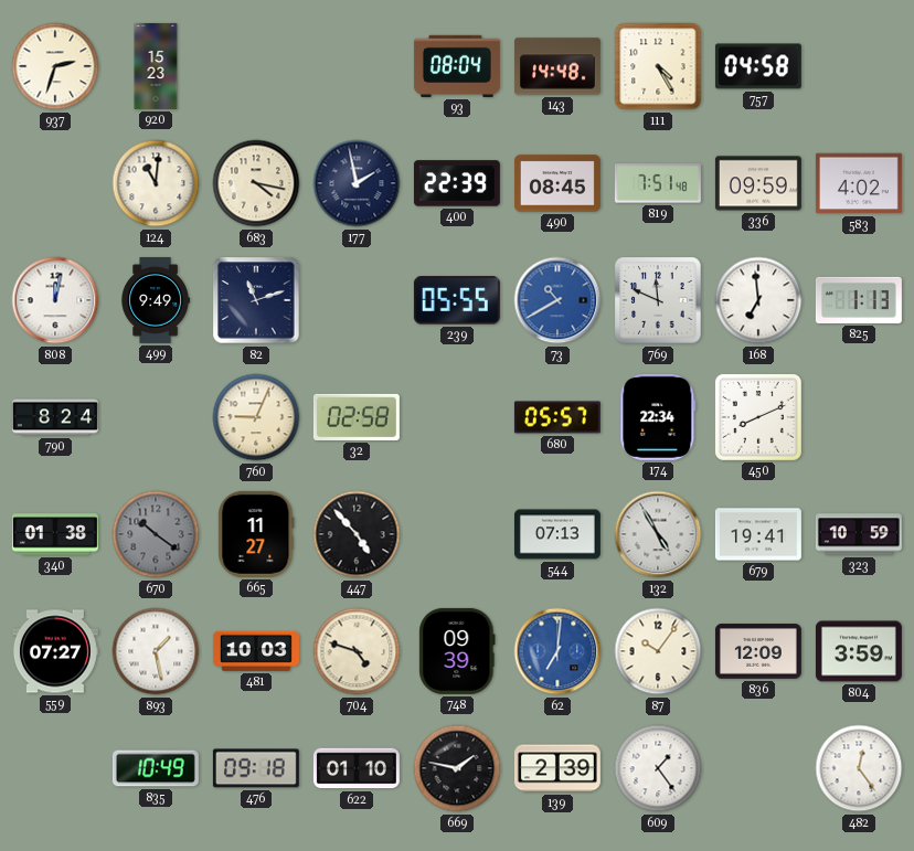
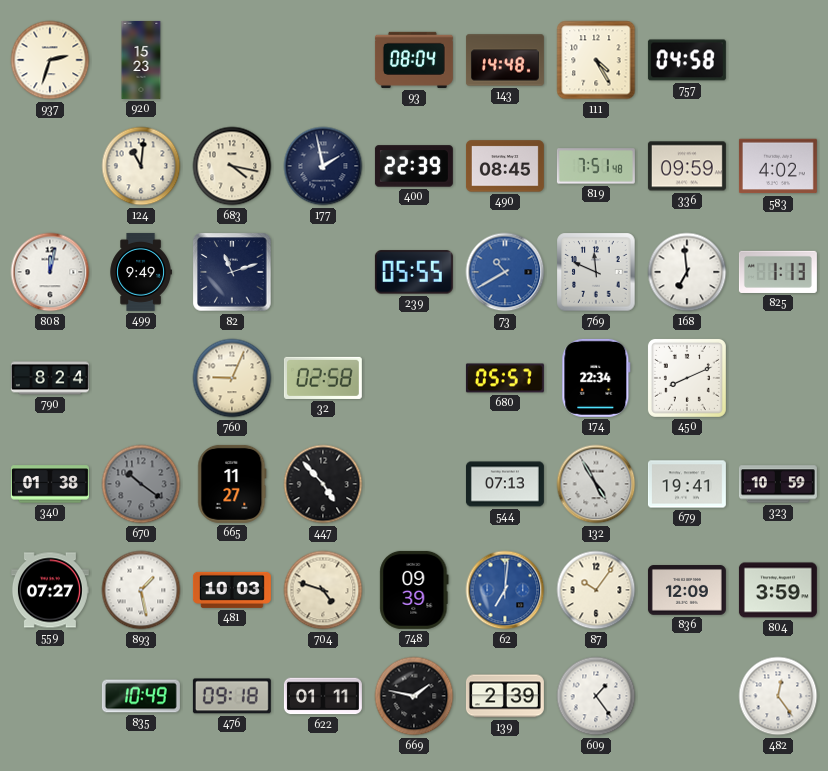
622: 01:10 -> 01:11 (323, 696)
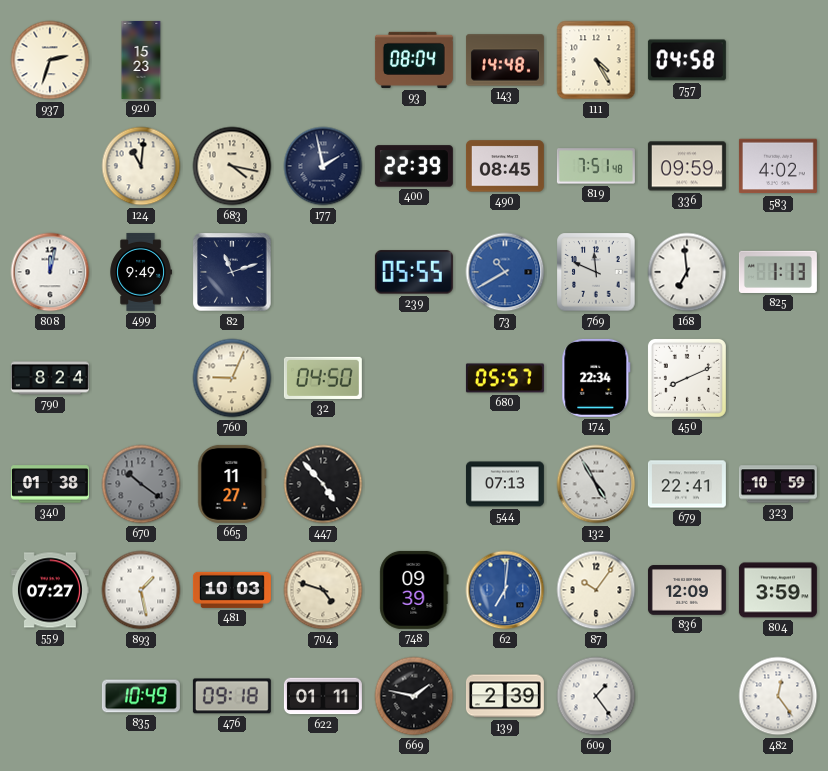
32: 02:58 -> 04:50 (323, 378)
679: 19:41 -> 22:41 (687, 484)
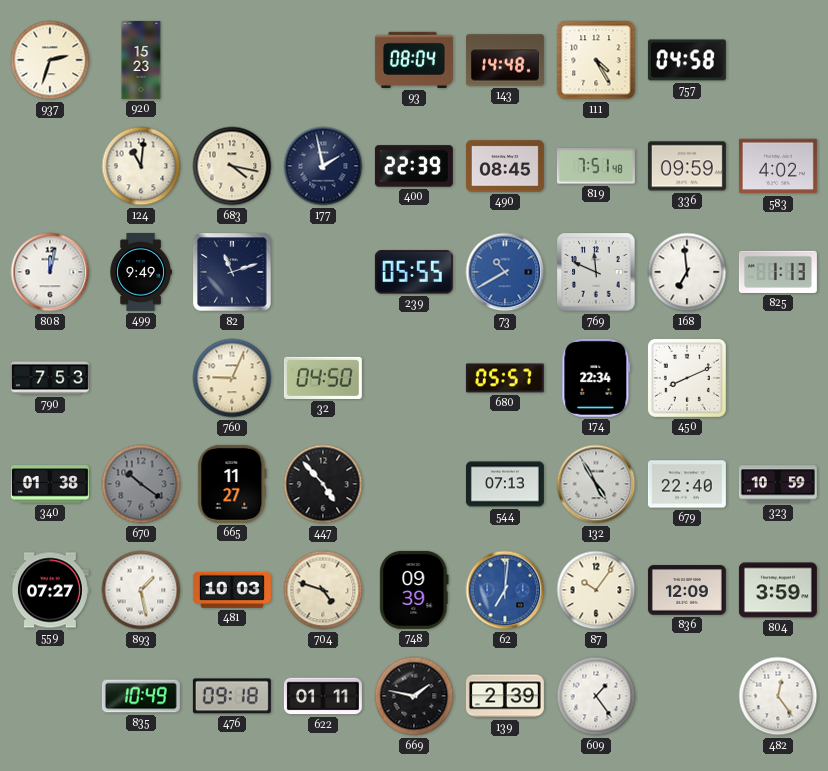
790: 8:24 -> 7:53 (50, 378)
679: 22:41 -> 22:40 (687, 484)
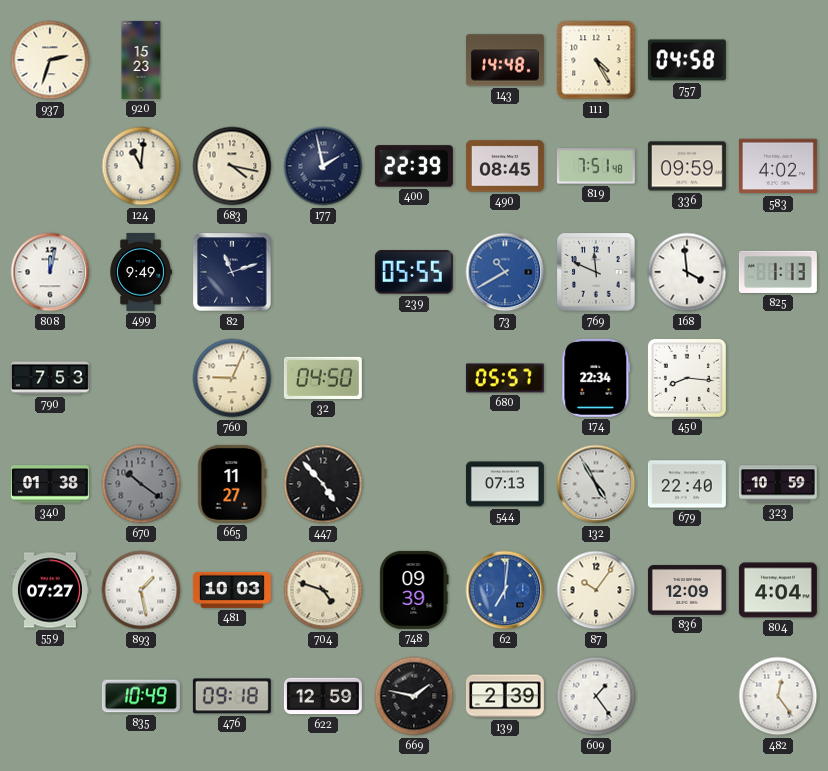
93: 08:04 -> none (414, 60)
168: 6:59 -> 3:59 (687, 272)
450: 8:11 -> 8:16 (687, 378)
804: 3:59 -> 4:04 (778, 590)
622: 01:11 -> 12:59 (323, 696)
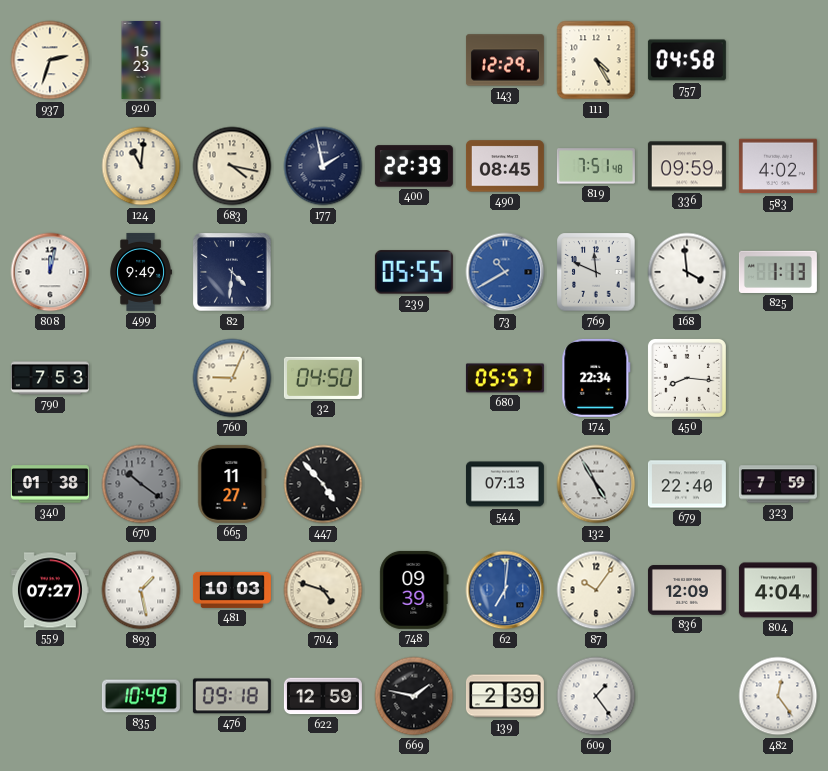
143: 14:48 -> 12:29 (505, 60)
82: 11:12 -> 4:31 (232, 272)
323: 10:59 -> 7:59 (778, 484)
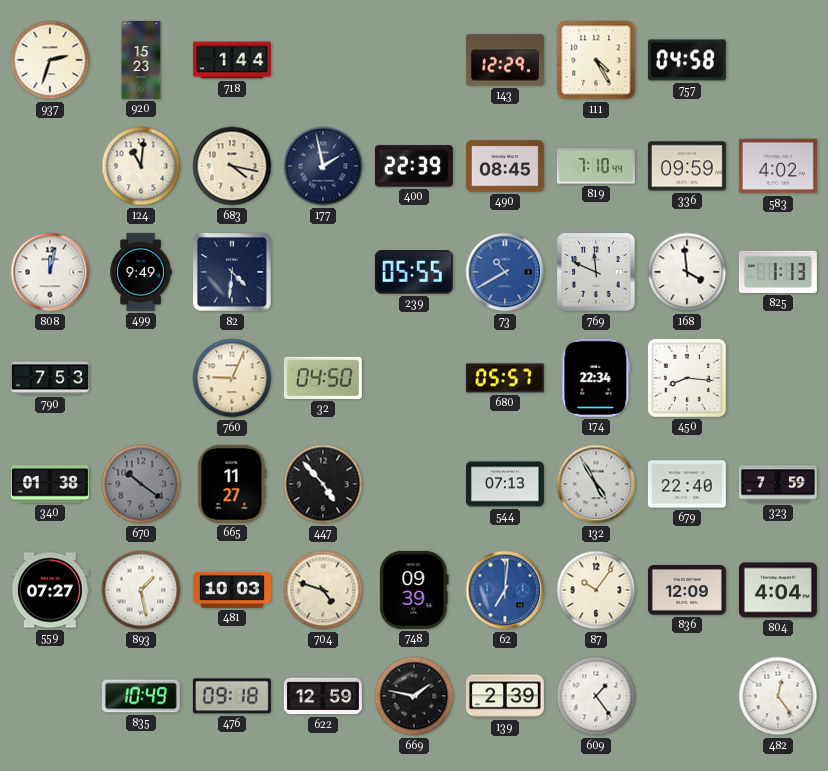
718: none -> 1:44 (232, 60)
819: 7:51 -> 7:10 (596, 166)
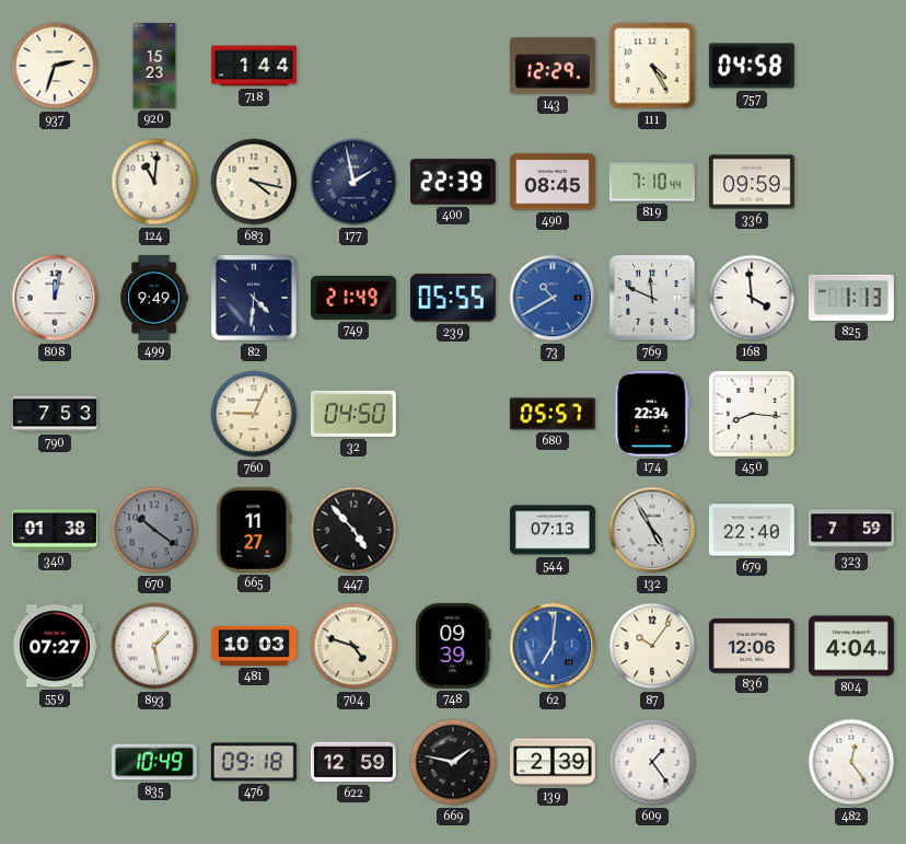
583: 4:02 -> none (778, 166)
749: none -> 21:49 (353, 298)
836: 12:09 -> 12:06 (752, 646)
